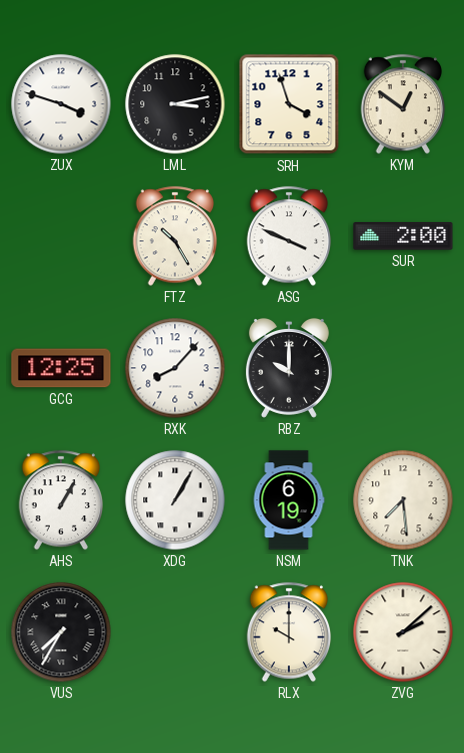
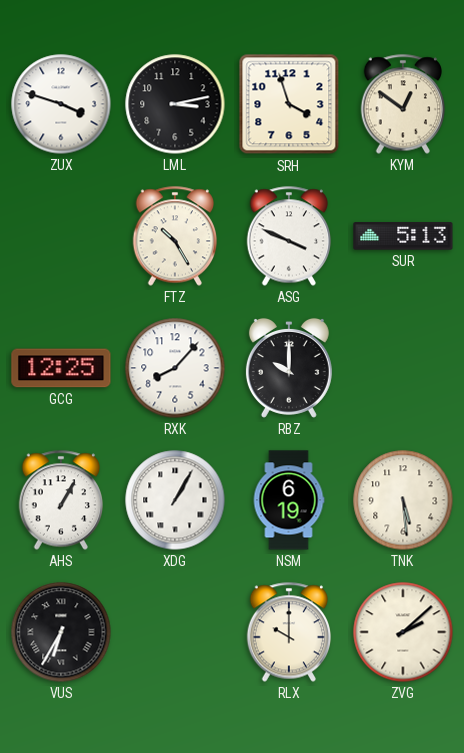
SUR: 2:00 -> 5:13 (403, 236)
TNK: 7:29 -> 5:29 (403, 500)
VUS: 7:35 -> 6:35 (61, 632)
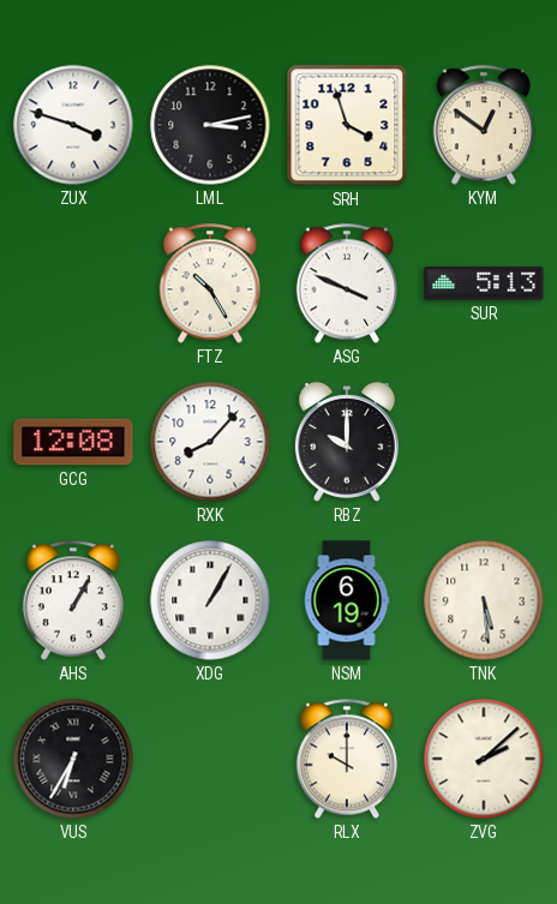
GCG: 12:25 -> 12:08 (73, 442)
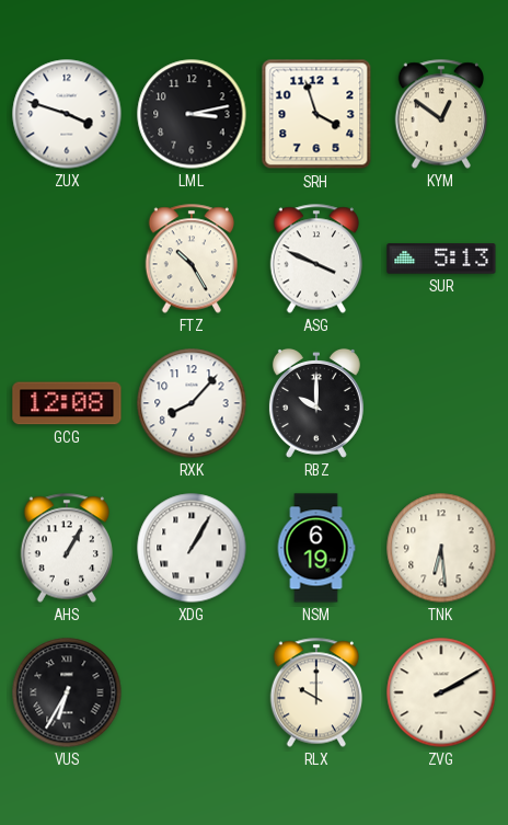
TNK: 5:29 -> 6:29 (441, 548)
ZVG: 2:08 -> 2:10 (441, 692)
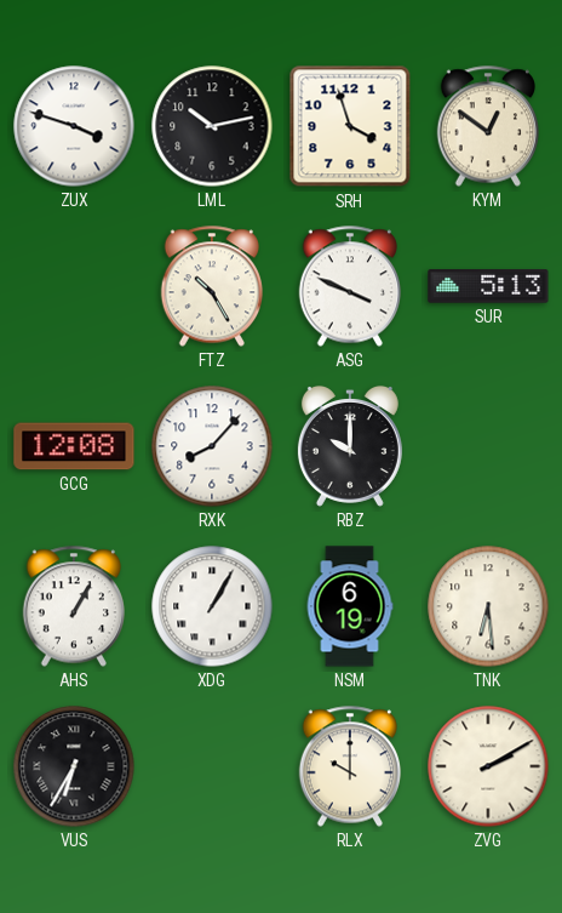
LML: 3:13 -> 10:13 (212, 126)
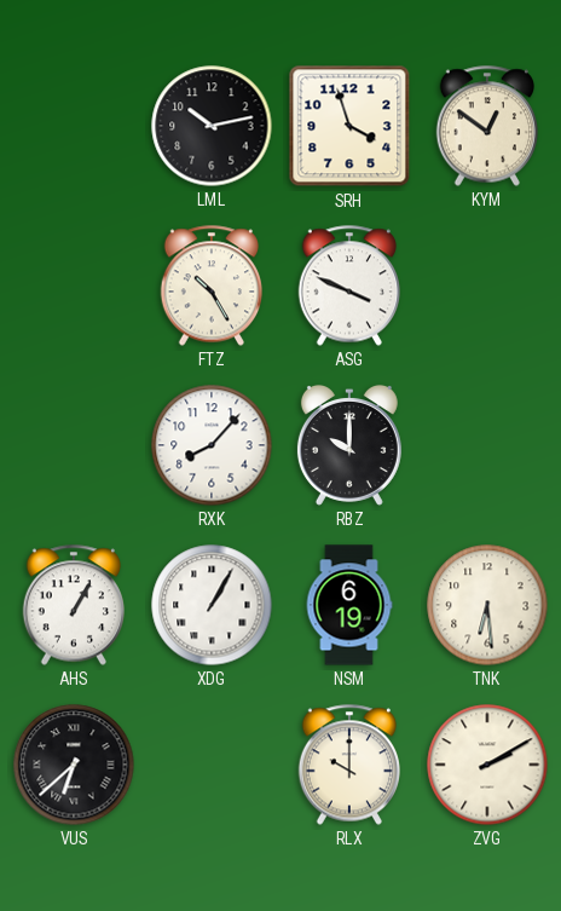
ZUX: 3:48 -> none (74, 126)
SUR: 5:13 -> none (488, 286)
GCG: 12:08 -> none (74, 446)
VUS: 6:35 -> 6:38 (74, 765)
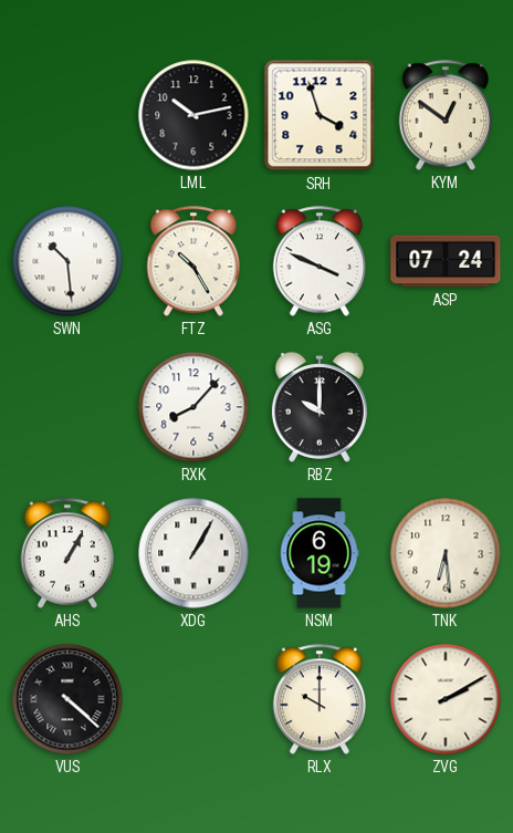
SWN: none -> 10:29 (67, 261)
ASP: none -> 07:24 (446, 261)
VUS: 6:38 -> 4:22 (67, 699)
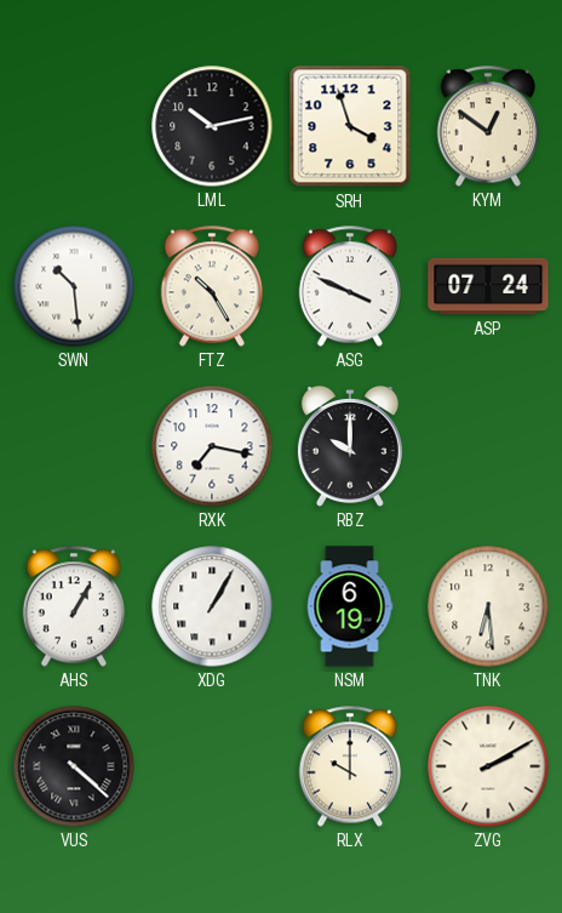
RXK: 8:07 -> 7:17 (212, 446)
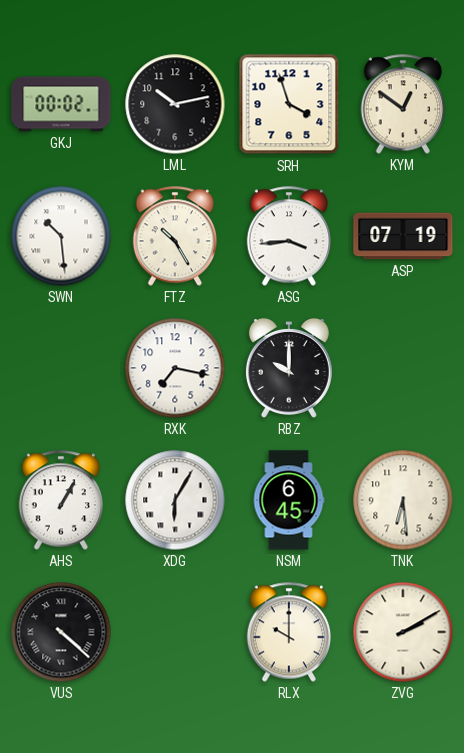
GKJ: none -> 00:02 (61, 104)
ASG: 3:49 -> 3:44 (288, 236)
ASP: 07:24 -> 07:19 (403, 236)
XDG: 1:05 -> 6:05 (175, 500)
NSM: 6:19 -> 6:45 (289, 500)
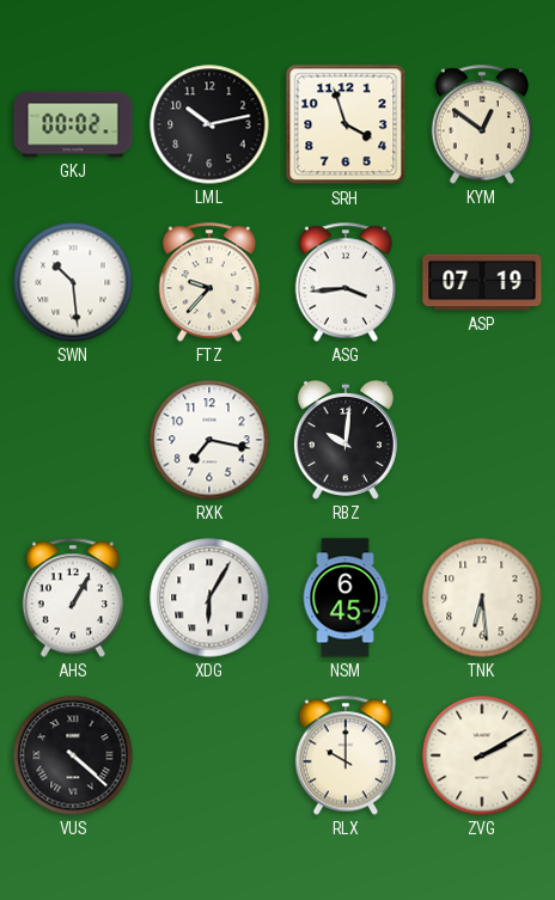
FTZ: 10:25 -> 9:37 (208, 282)
RBZ: 10:00 -> 10:01 (346, 440)
